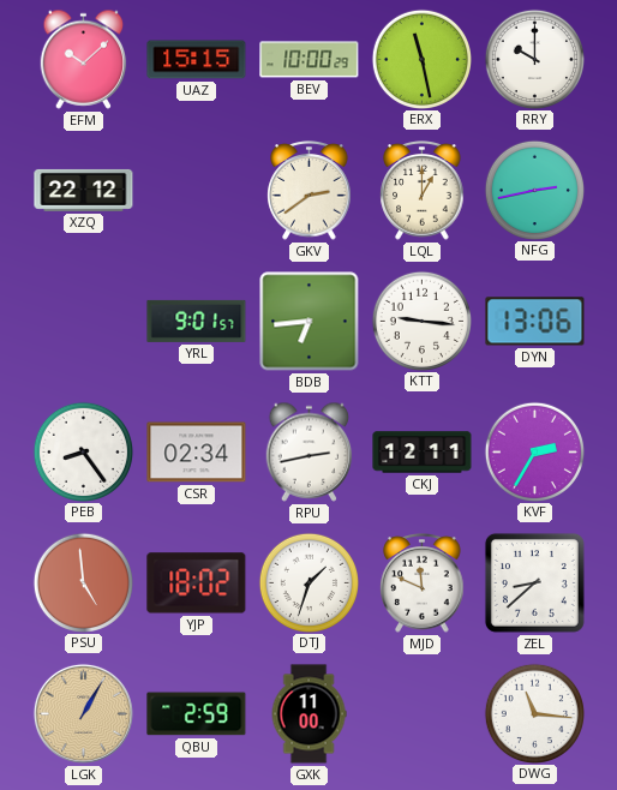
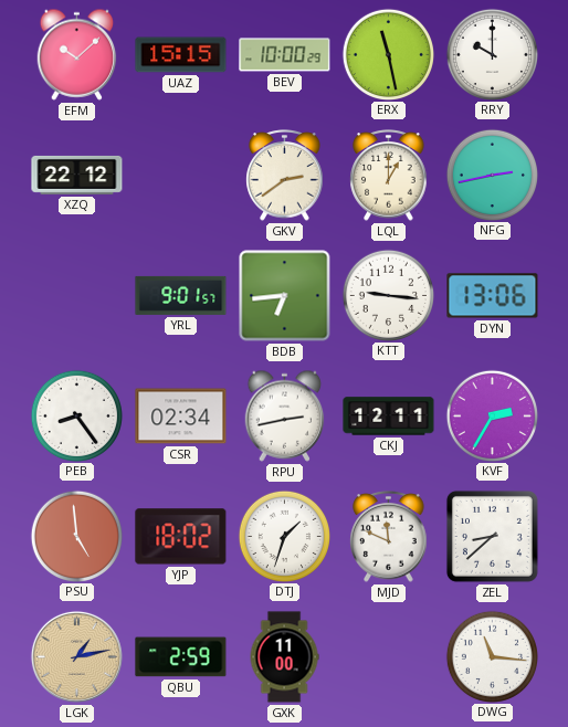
LGK: 1:05 -> 1:13 (76, 656)
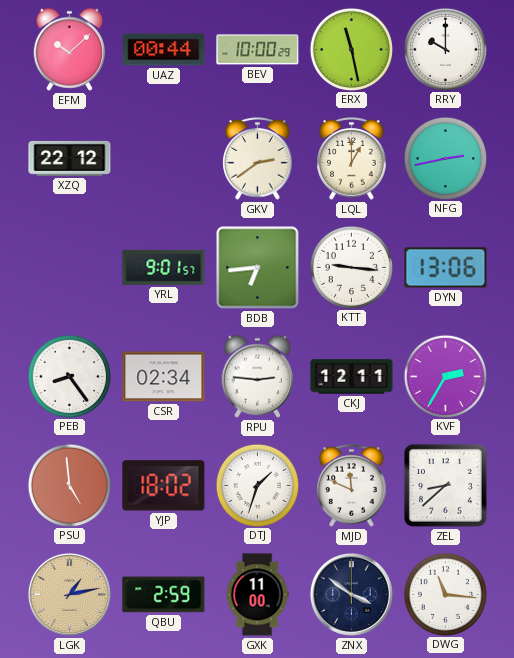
UAZ: 15:15 -> 00:44 (164, 50)
RPU: 2:43 -> 2:46 (258, 376)
ZNX: none -> 3:51 (351, 594)
